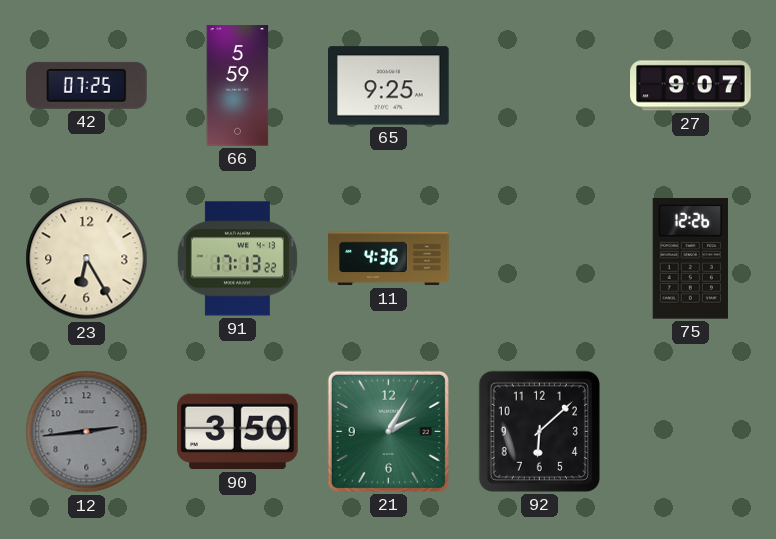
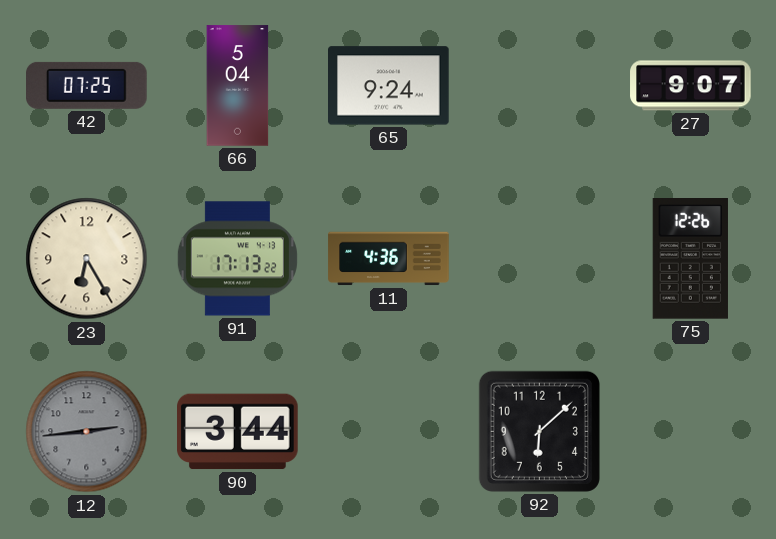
66: 5:59 -> 5:04 (238, 86)
65: 9:25 -> 9:24 (389, 86)
90: 3:50 -> 3:44 (238, 432)
21: 2:05 -> none (388, 431)
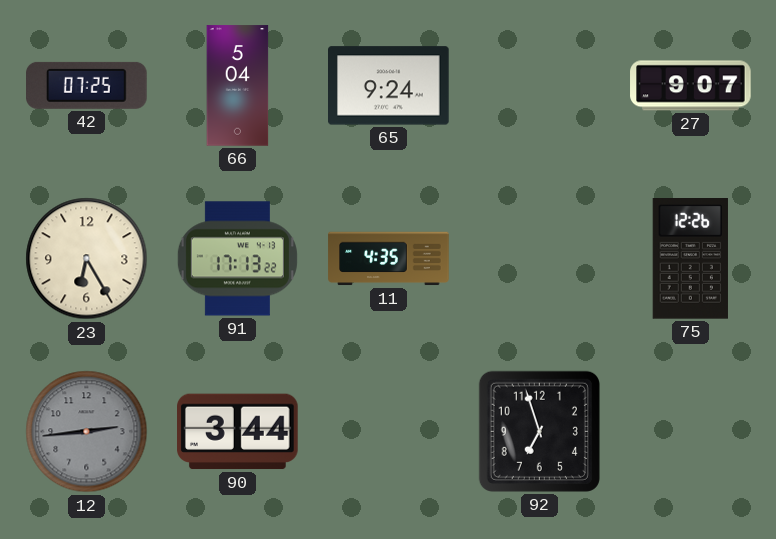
11: 4:36 -> 4:35 (389, 259)
92: 6:08 -> 6:57 (539, 431)
